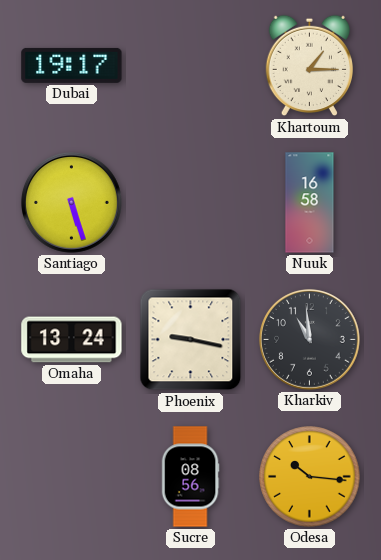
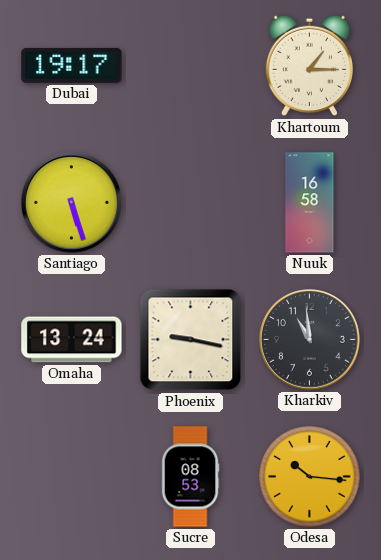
Sucre: 08:56 -> 08:53 (190, 477)
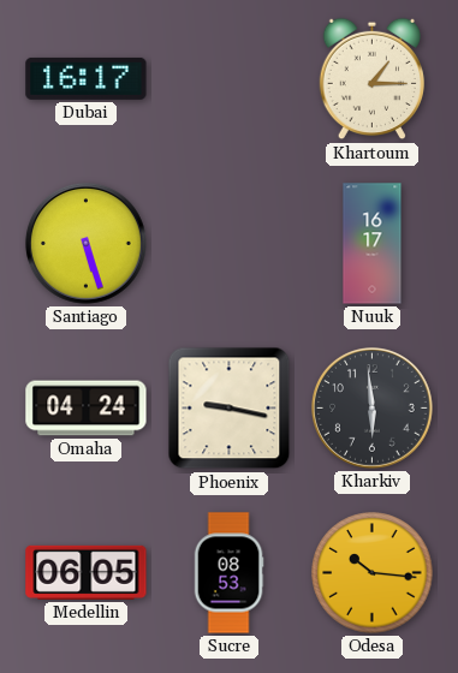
Dubai: 19:17 -> 16:17 (87, 78)
Nuuk: 16:58 -> 16:17 (373, 244)
Omaha: 13:24 -> 04:24 (87, 409)
Kharkiv: 10:59 -> 5:59 (371, 407)
Medellin: none -> 06:05 (87, 572)
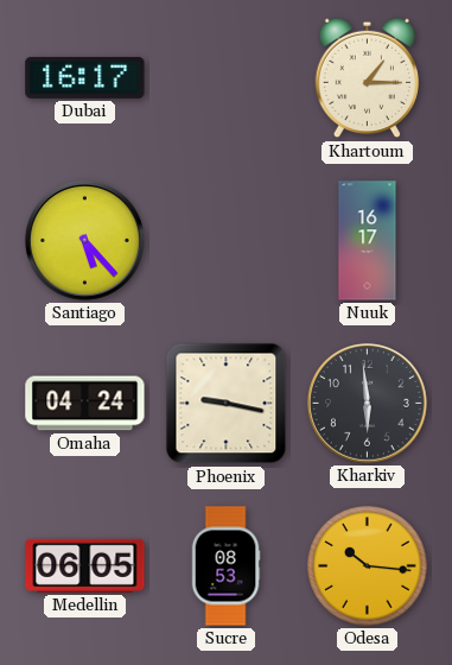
Santiago: 5:27 -> 5:23 (84, 240)
